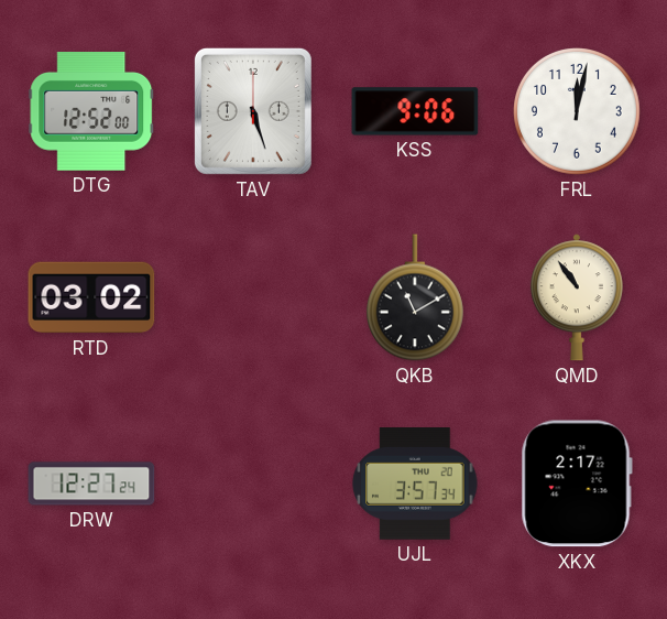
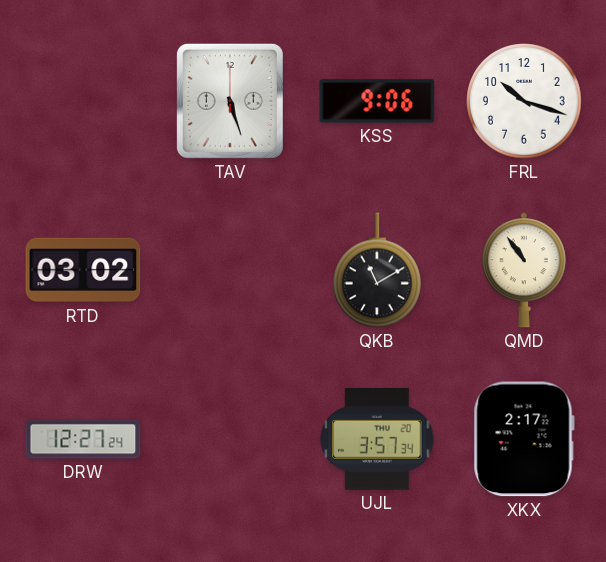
DTG: 12:52 -> none (91, 112)
FRL: 12:02 -> 10:18 (525, 102)
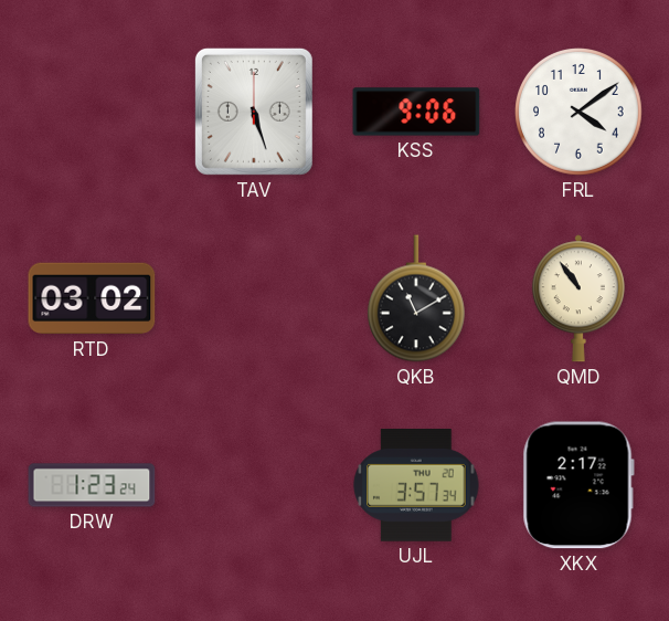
FRL: 10:18 -> 4:09 (580, 113)
DRW: 12:27 -> 1:23 (92, 485)
